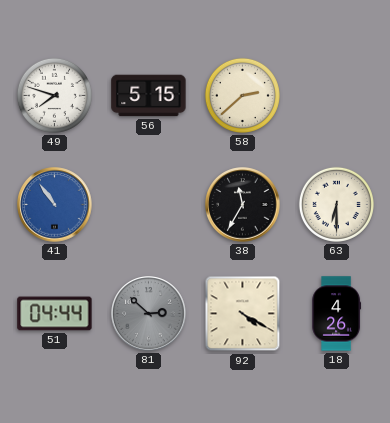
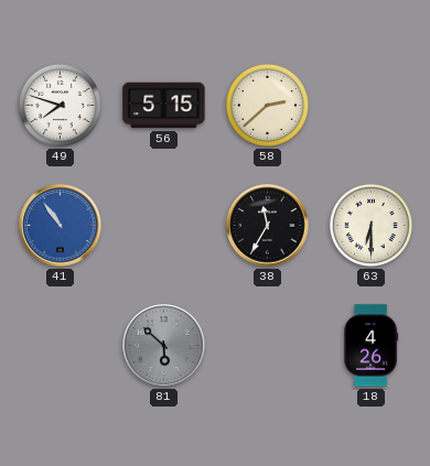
51: 04:44 -> none (55, 314)
81: 2:52 -> 5:52 (164, 346)
92: 4:20 -> none (243, 314)
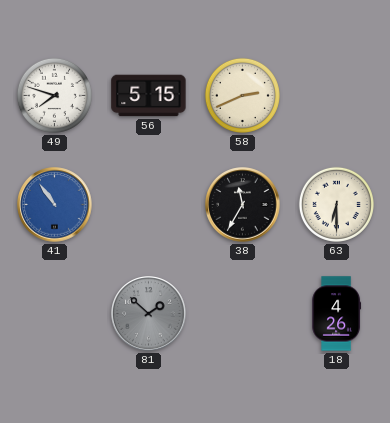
58: 2:38 -> 2:41 (242, 95)
81: 5:52 -> 1:52 (149, 314)
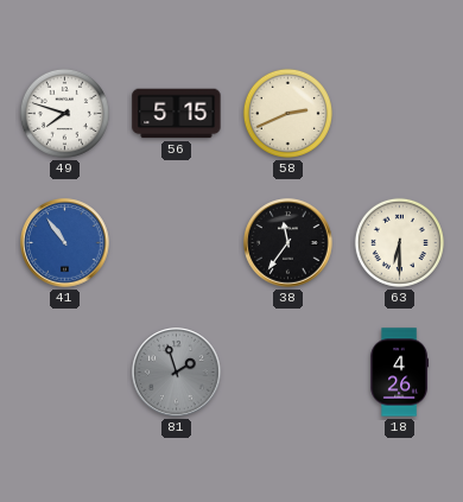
38: 11:35 -> 11:36 (288, 243)
81: 1:52 -> 1:57 (177, 373)
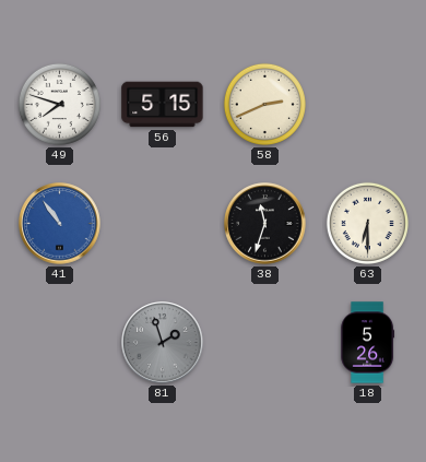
38: 11:36 -> 11:33 (265, 224)
18: 4:26 -> 5:26 (368, 343)
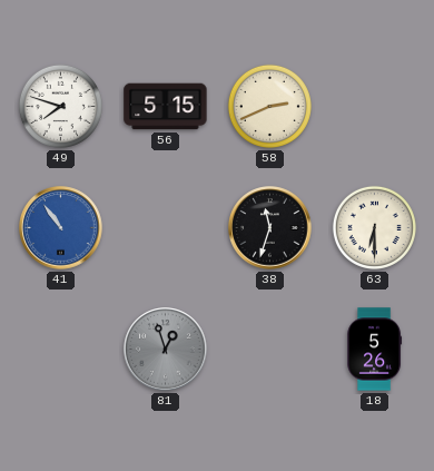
81: 1:57 -> 12:57 (166, 350)
